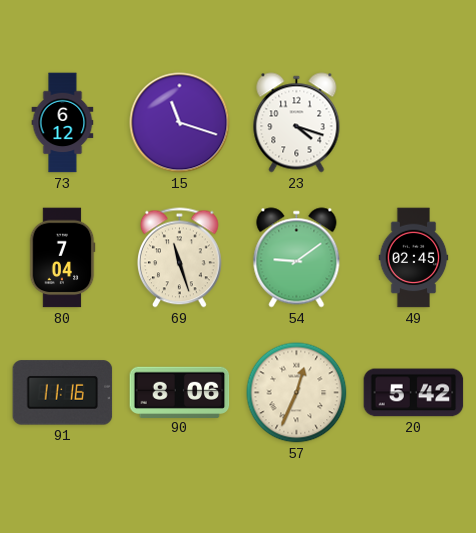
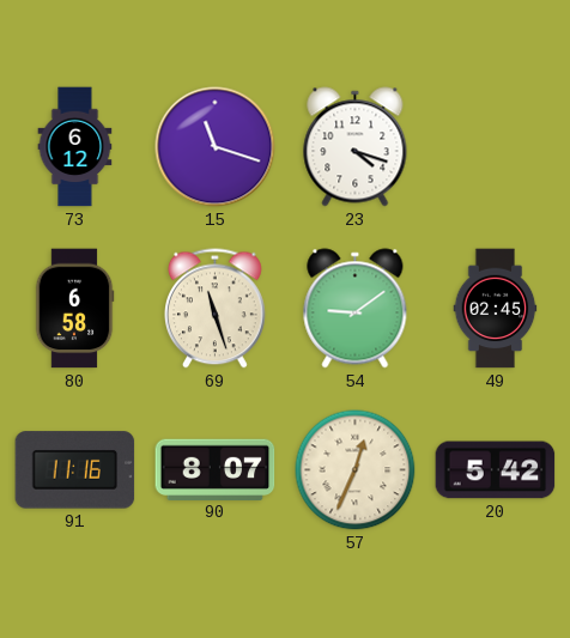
80: 7:04 -> 6:58 (74, 309)
90: 8:06 -> 8:07 (216, 469)
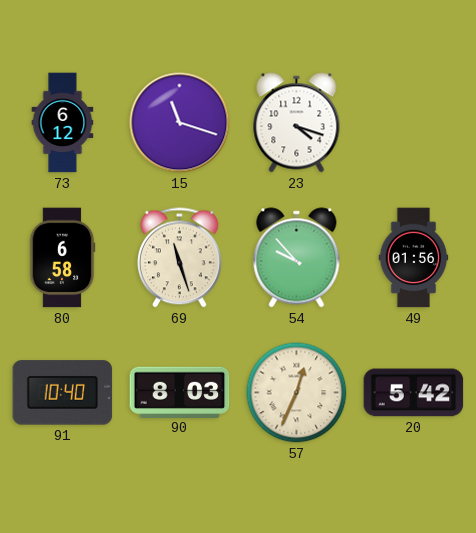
54: 9:09 -> 9:53 (297, 258)
49: 02:45 -> 01:56 (414, 258)
91: 11:16 -> 10:40 (63, 393)
90: 8:07 -> 8:03 (180, 392)
